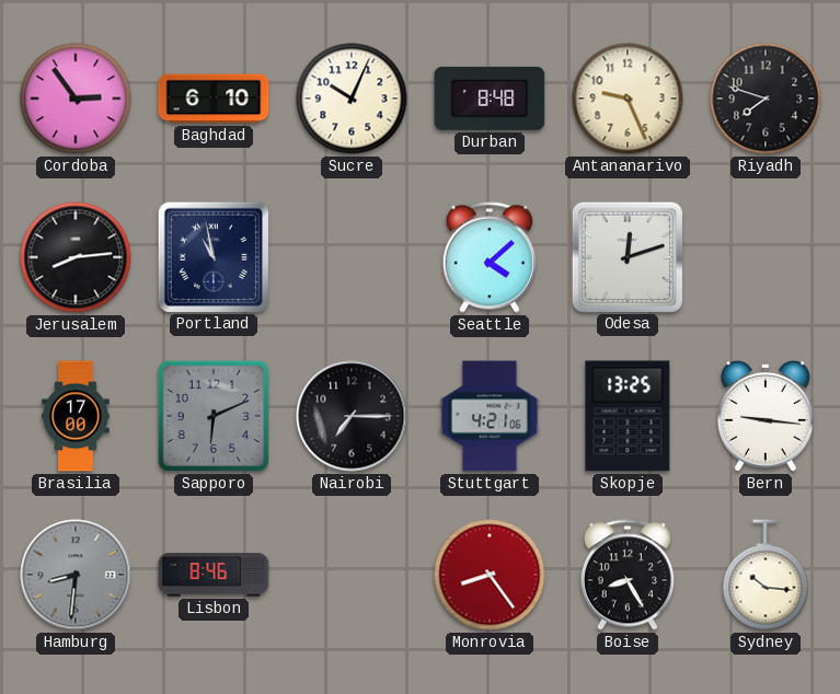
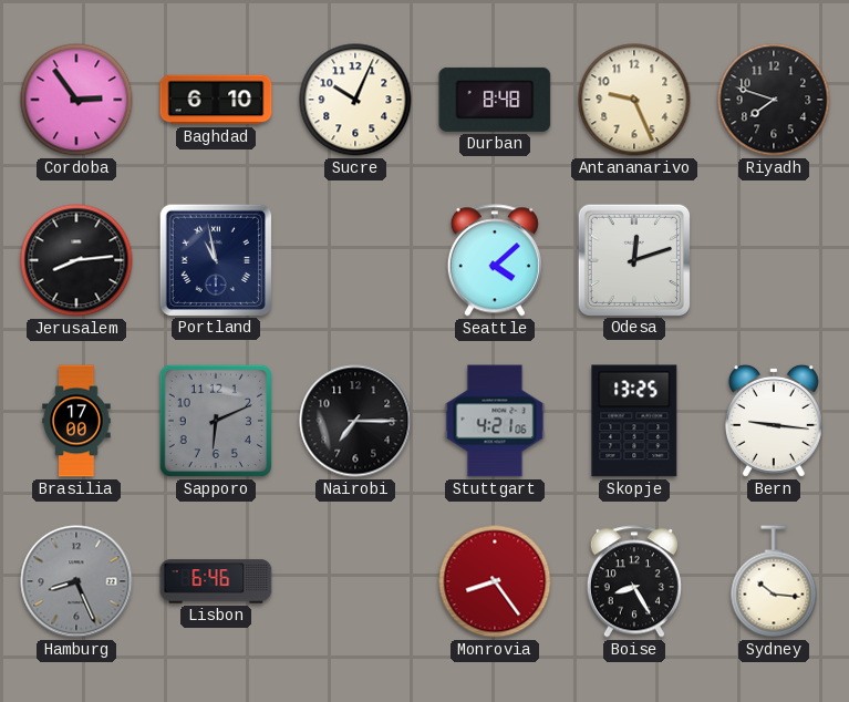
Hamburg: 8:31 -> 8:26 (76, 581)
Lisbon: 8:46 -> 6:46 (216, 581)
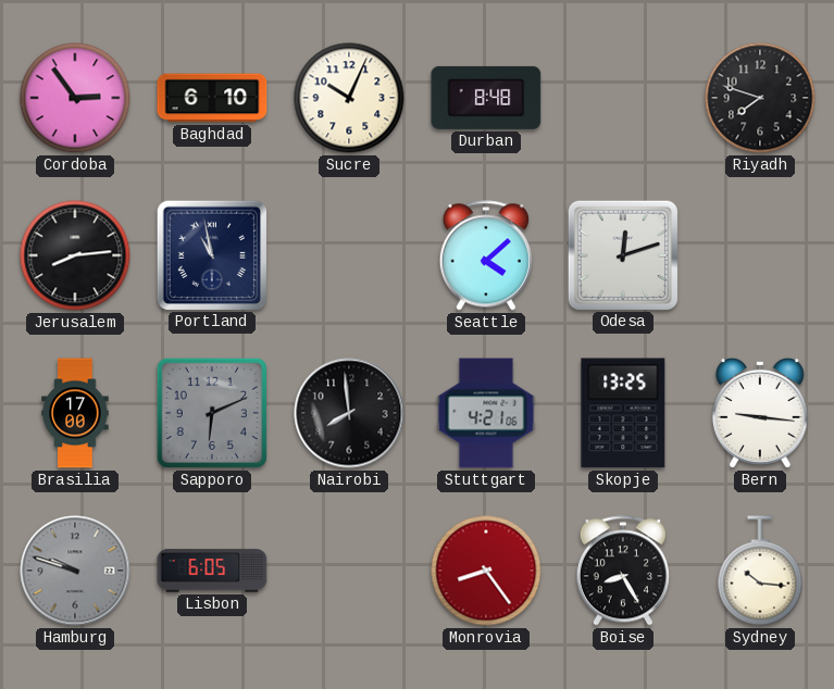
Antananarivo: 9:26 -> none (634, 100)
Nairobi: 7:15 -> 7:59 (349, 413)
Hamburg: 8:26 -> 9:48 (75, 571)
Lisbon: 6:46 -> 6:05 (212, 571)
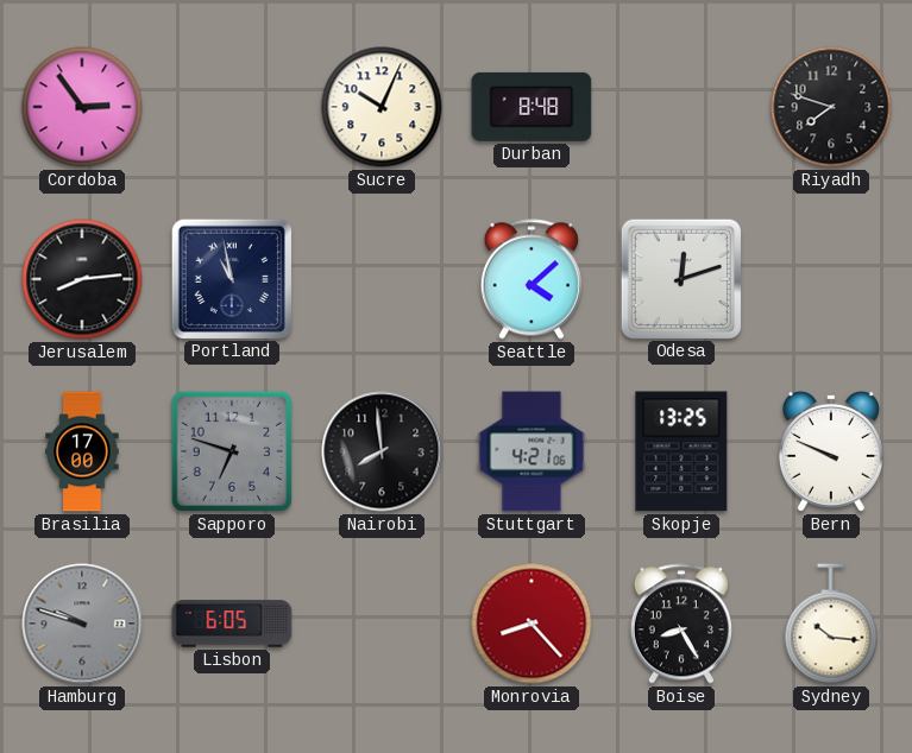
Baghdad: 6:10 -> none (212, 98)
Sapporo: 6:11 -> 6:48 (232, 451)
Bern: 9:16 -> 9:49 (831, 451)
Monrovia: 8:24 -> 8:23 (532, 624)
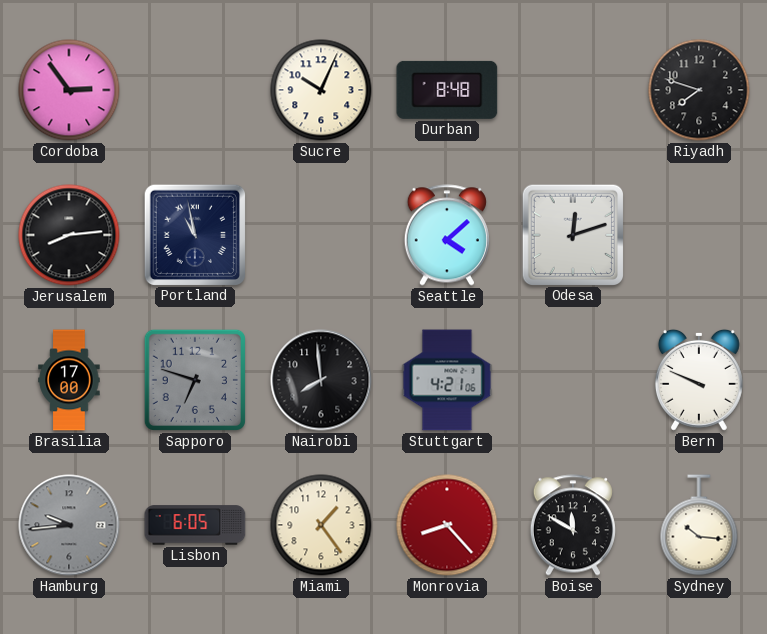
Skopje: 13:25 -> none (681, 451)
Hamburg: 9:48 -> 9:44 (69, 525)
Miami: none -> 1:24 (321, 525)
Boise: 8:25 -> 11:50 (573, 525)
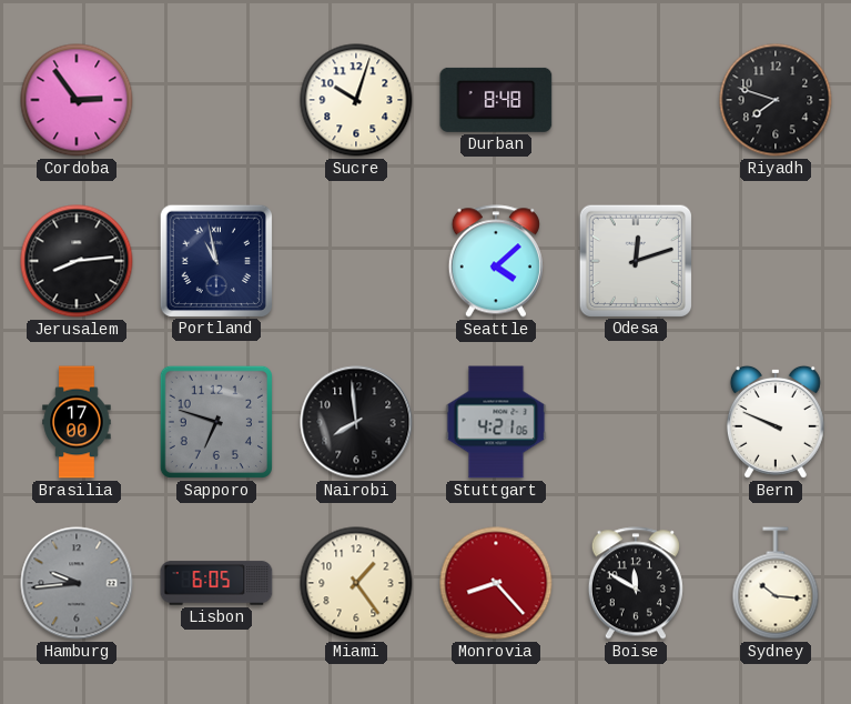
Sucre: 10:04 -> 10:03 (356, 100)
